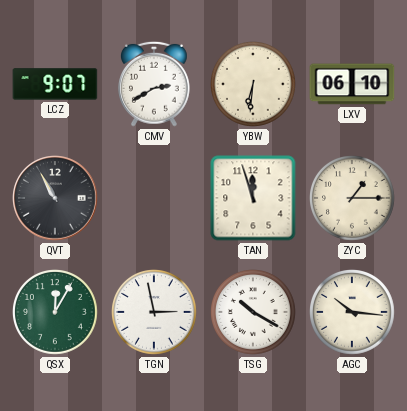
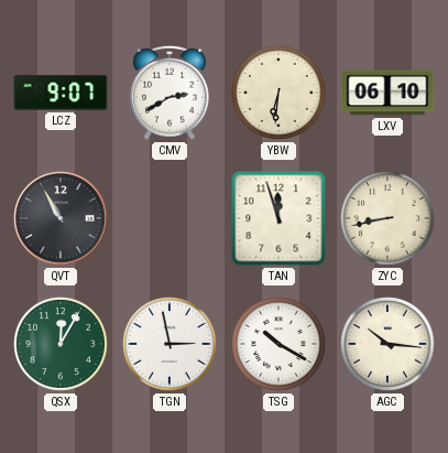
ZYC: 1:15 -> 8:43 (389, 219)
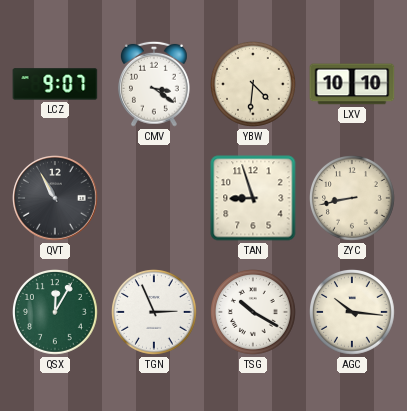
CMV: 2:40 -> 3:21 (155, 84)
YBW: 6:31 -> 4:31 (254, 85)
LXV: 06:10 -> 10:10 (352, 84)
TAN: 11:57 -> 8:57 (253, 198)
TGN: 2:58 -> 2:56 (155, 313)
